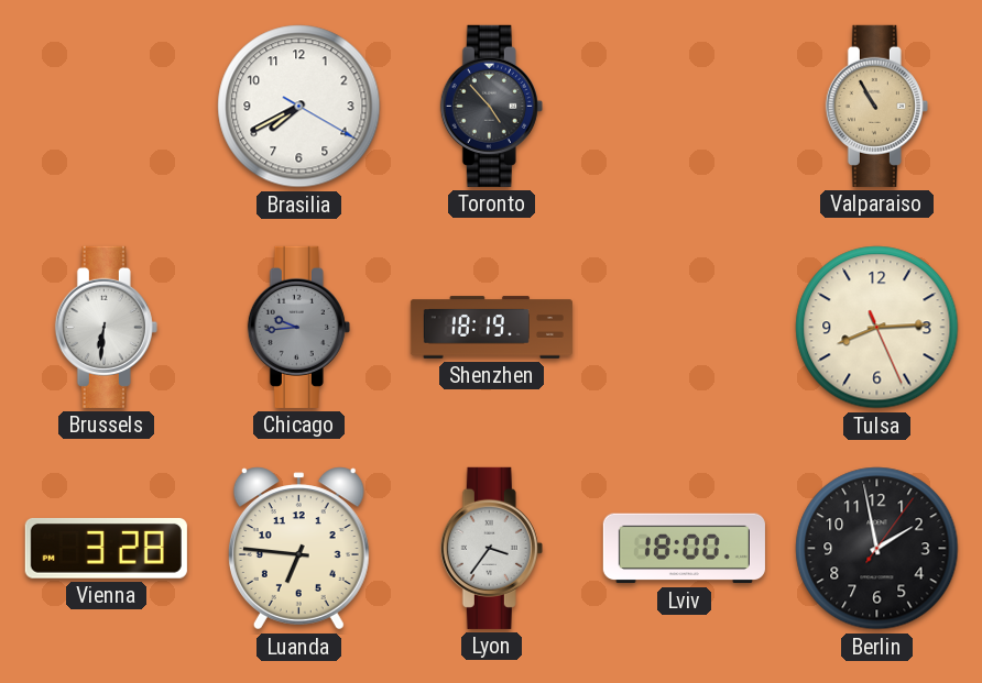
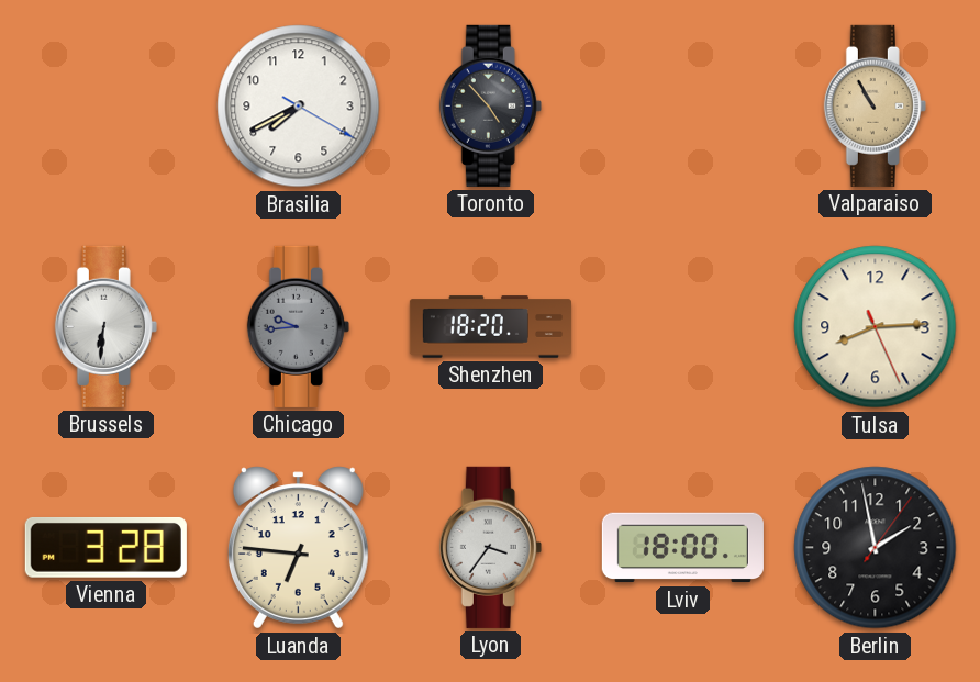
Shenzhen: 18:19 -> 18:20 (490, 327)
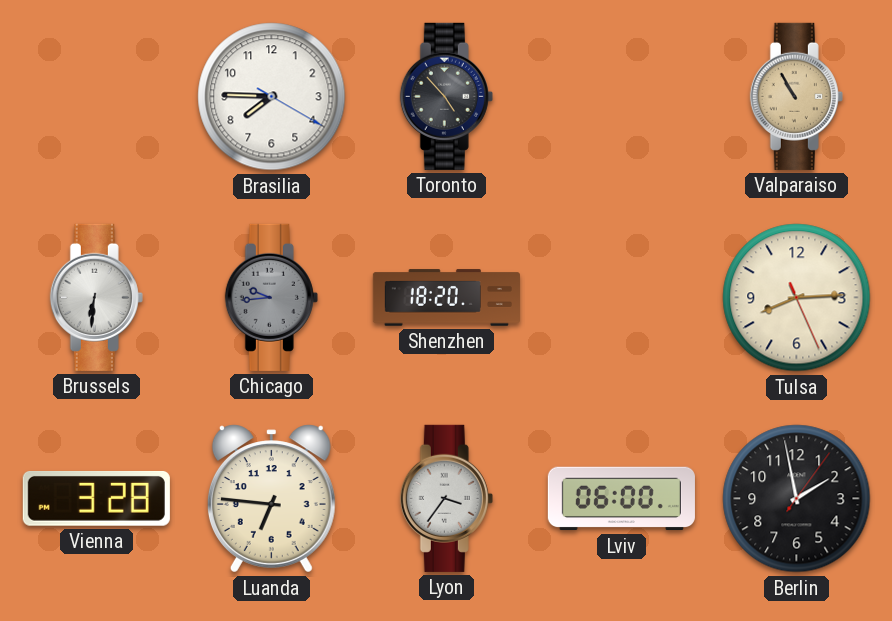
Brasilia: 7:40 -> 7:45 (272, 97)
Lviv: 18:00 -> 06:00 (621, 499)
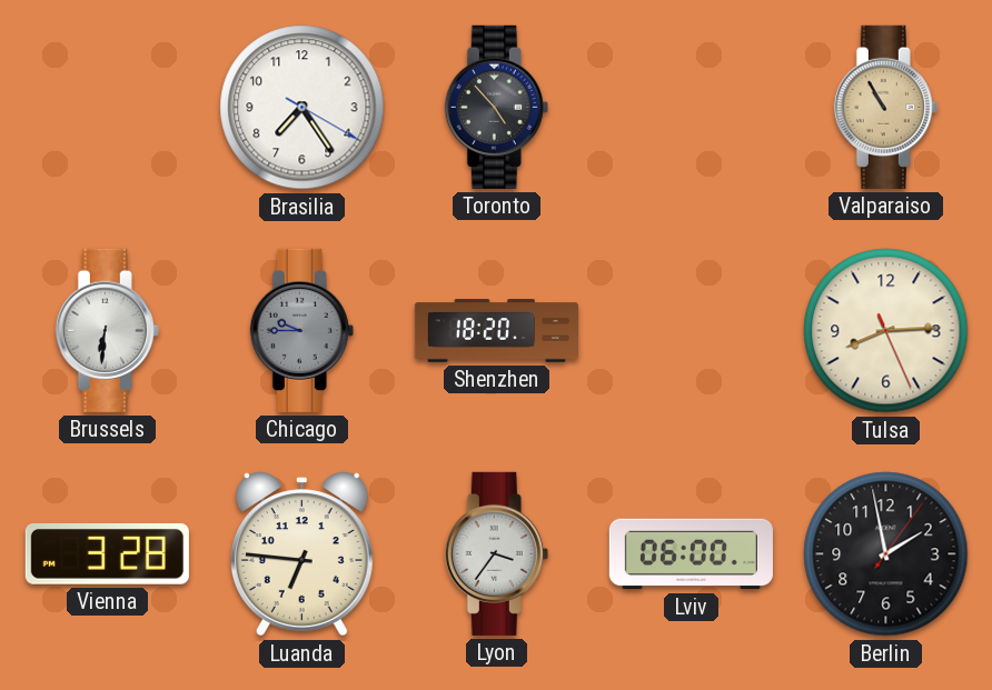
Brasilia: 7:45 -> 7:24 (302, 108)
Chicago: 9:44 -> 9:45 (301, 330)
